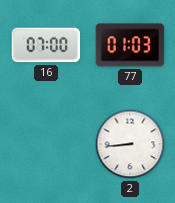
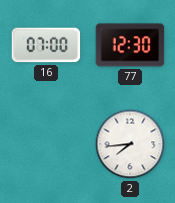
77: 01:03 -> 12:30 (130, 45)
2: 8:44 -> 7:44 (130, 144)
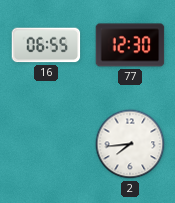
16: 07:00 -> 06:55 (46, 45)
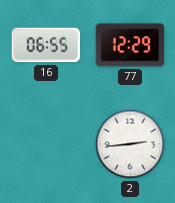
77: 12:30 -> 12:29 (130, 45)
2: 7:44 -> 2:44 (130, 144)
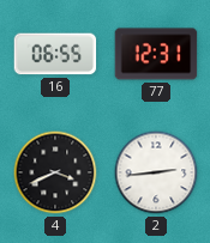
77: 12:29 -> 12:31 (156, 54)
4: none -> 3:41 (55, 172)
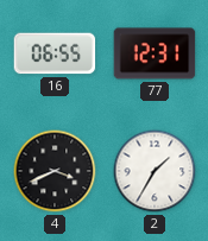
2: 2:44 -> 1:35 (155, 171)
